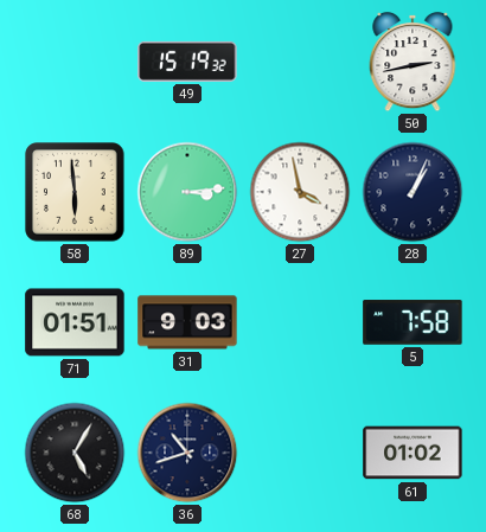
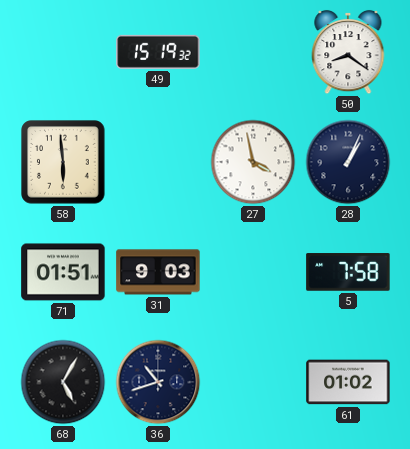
50: 2:43 -> 8:21 (348, 52)
89: 3:14 -> none (187, 192)
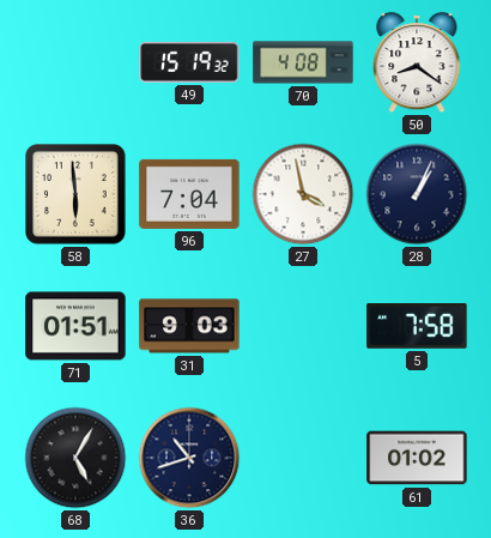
70: none -> 4:08 (303, 62)
96: none -> 7:04 (189, 194)
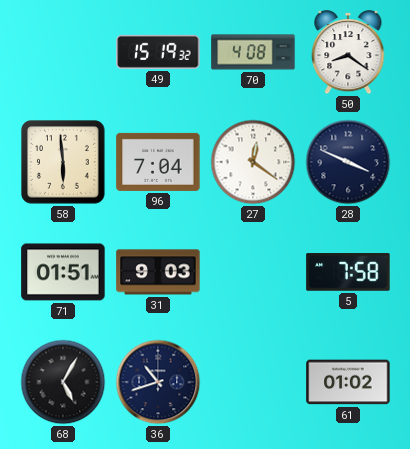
27: 3:58 -> 12:21 (253, 162)
28: 1:04 -> 3:49 (348, 162)
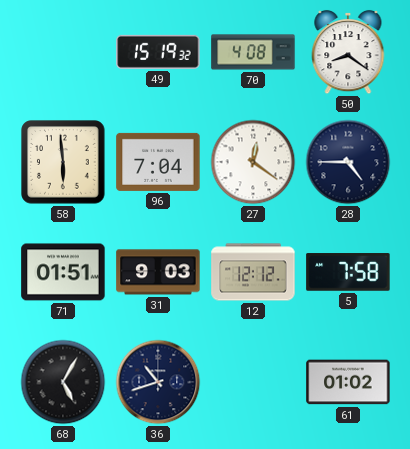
28: 3:49 -> 4:45 (348, 162)
12: none -> 12:12 (253, 272)
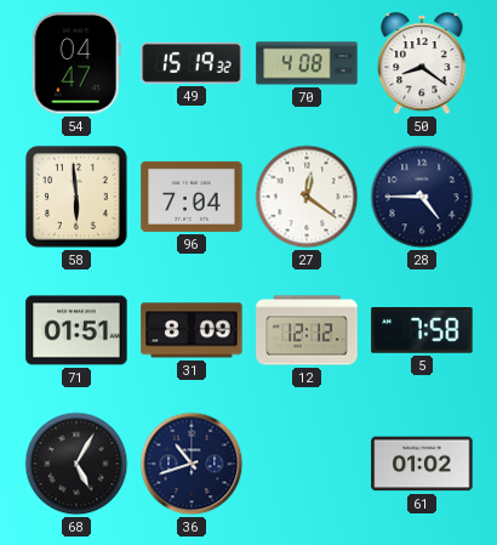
54: none -> 04:47 (76, 63)
31: 9:03 -> 8:09 (192, 330)
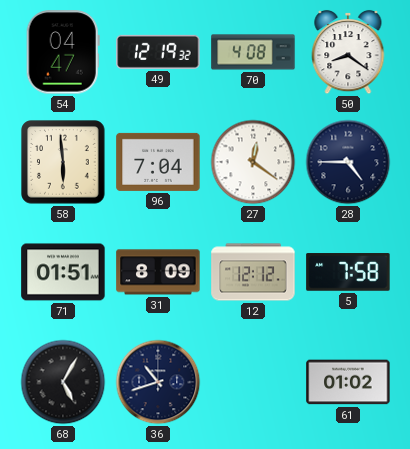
49: 15:19 -> 12:19 (158, 52)
